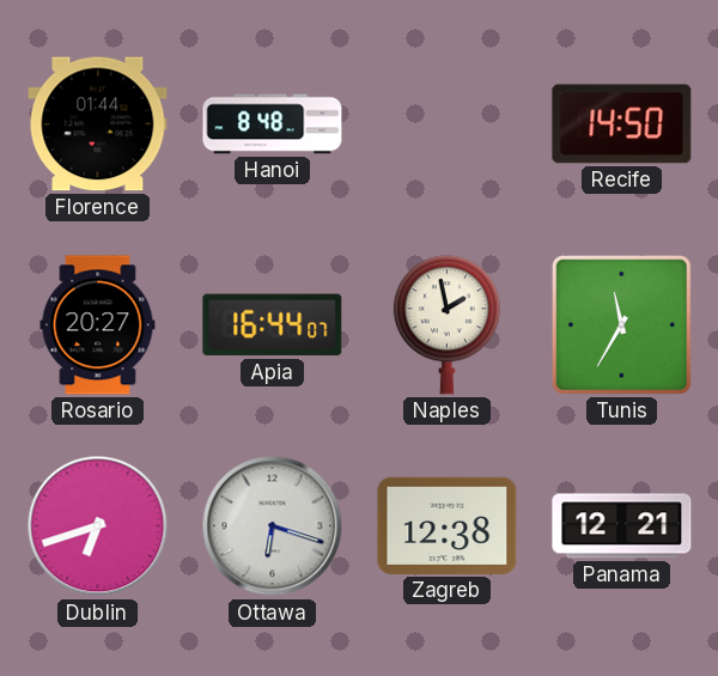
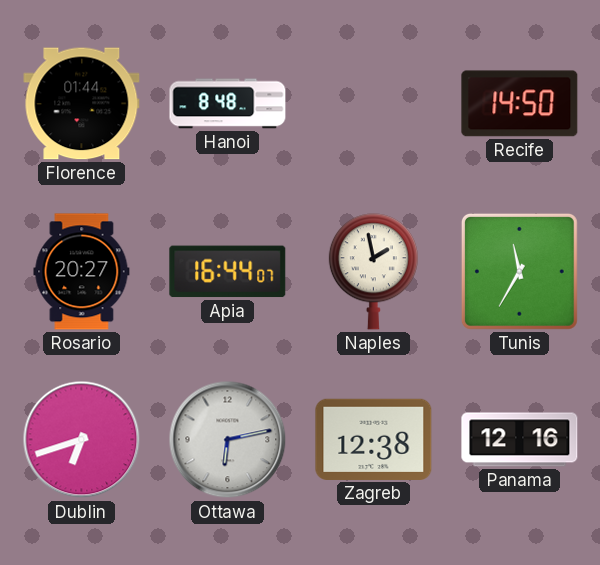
Ottawa: 6:18 -> 6:13 (228, 440)
Panama: 12:21 -> 12:16 (520, 440)
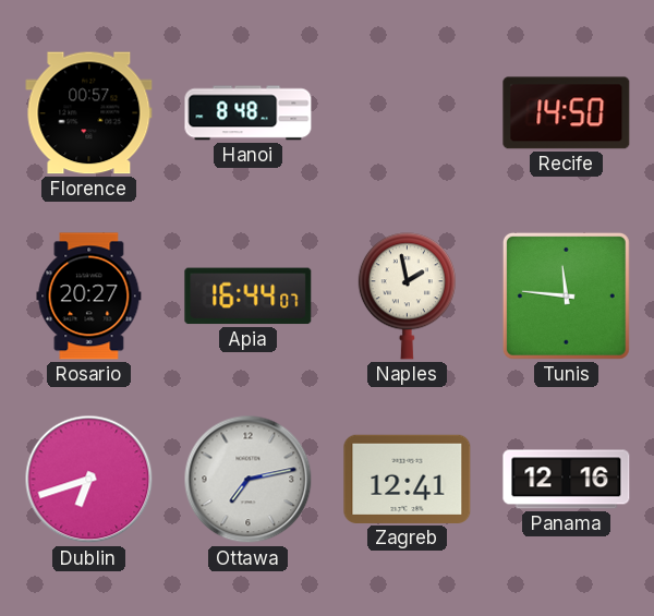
Florence: 01:44 -> 00:57 (89, 113)
Tunis: 11:35 -> 11:46 (566, 295)
Ottawa: 6:13 -> 7:13 (249, 480)
Zagreb: 12:38 -> 12:41 (408, 479)
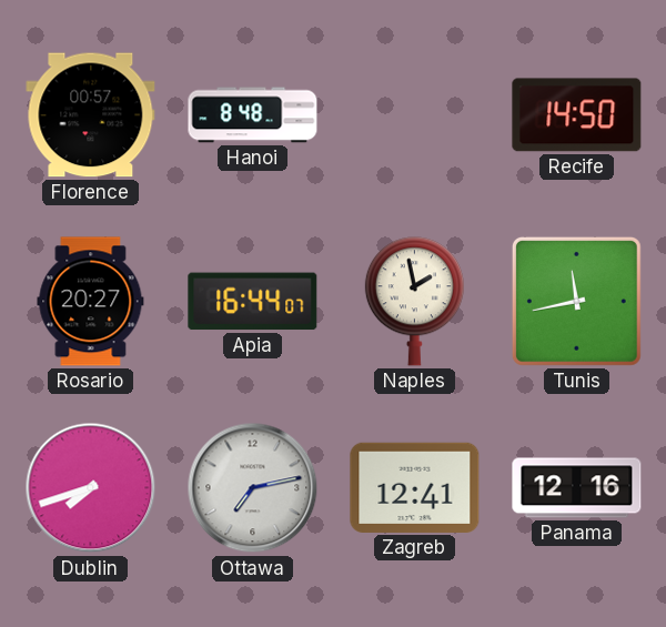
Tunis: 11:46 -> 11:43 (576, 301)
Dublin: 6:42 -> 7:42 (91, 488)
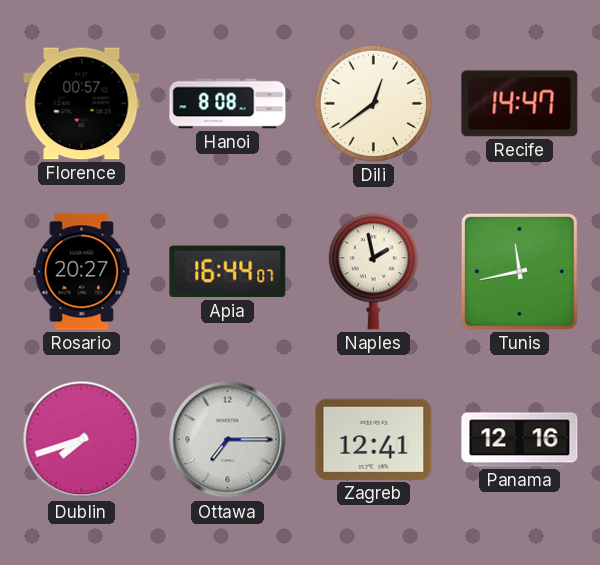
Hanoi: 8:48 -> 8:08 (228, 104)
Dili: none -> 12:39 (373, 103)
Recife: 14:50 -> 14:47 (520, 104)
Ottawa: 7:13 -> 7:15 (228, 440)
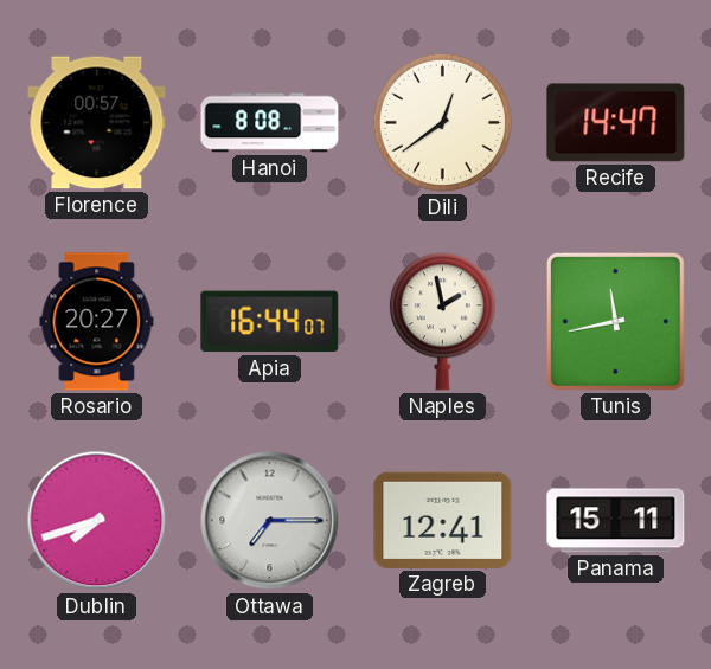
Panama: 12:16 -> 15:11 (616, 521)
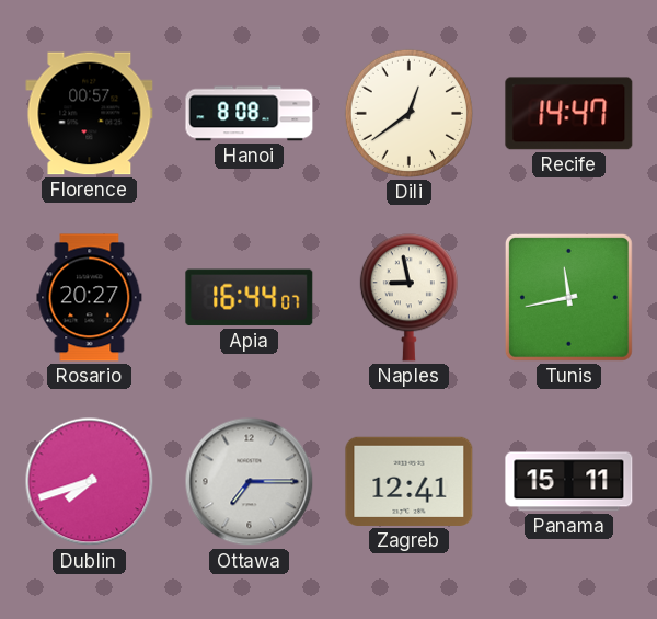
Naples: 1:58 -> 8:58 (408, 298)
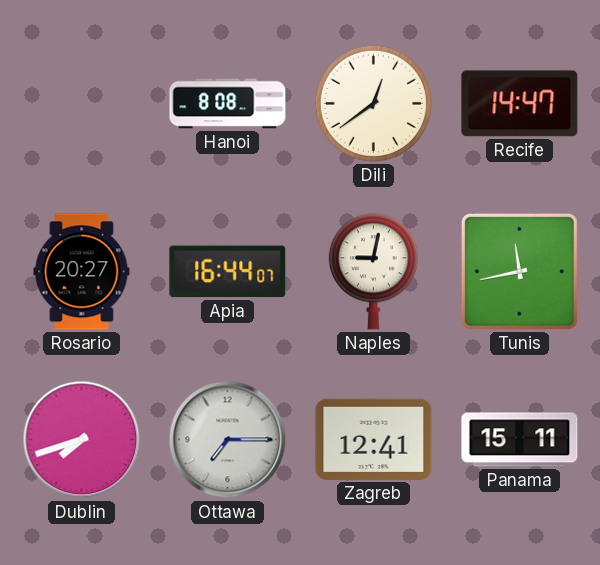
Florence: 00:57 -> none (90, 114)
Naples: 8:58 -> 9:02 (373, 272)
